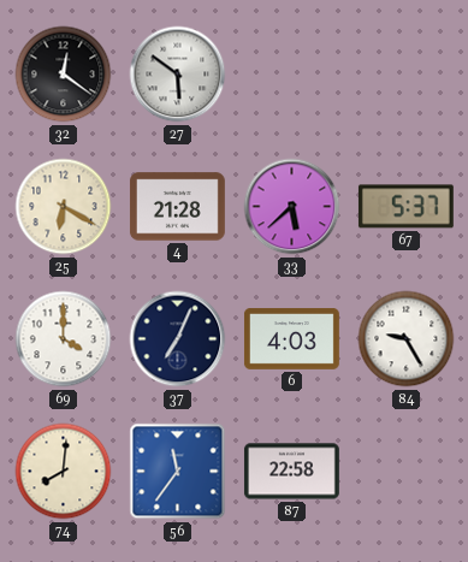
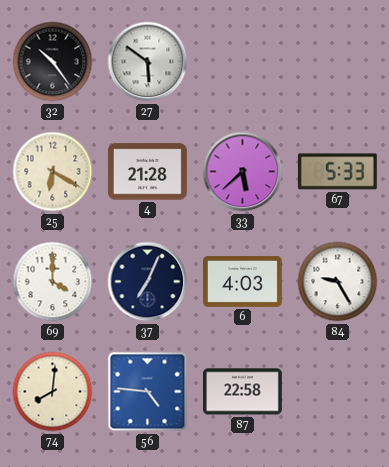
32: 12:21 -> 10:24 (53, 62)
67: 5:37 -> 5:33 (337, 172)
56: 11:36 -> 4:46 (148, 392)
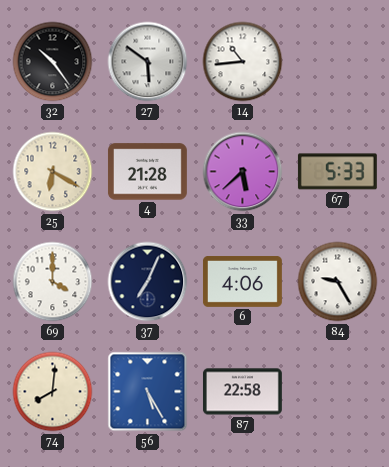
14: none -> 10:44 (243, 62)
6: 4:03 -> 4:06 (243, 282)
56: 4:46 -> 5:25 (148, 392)
